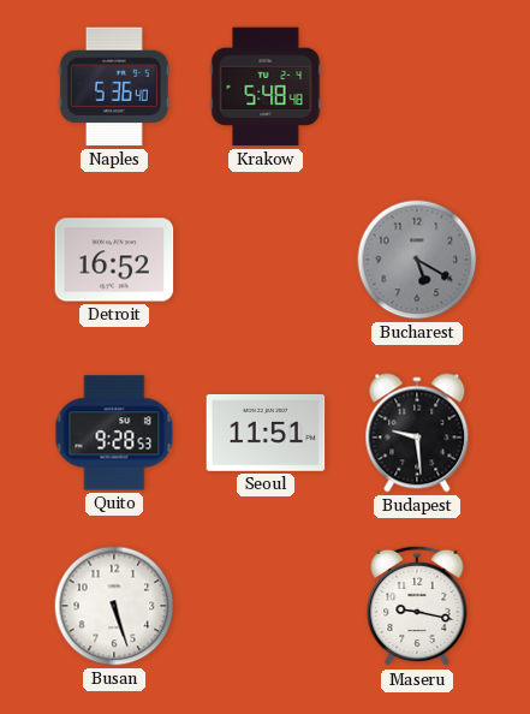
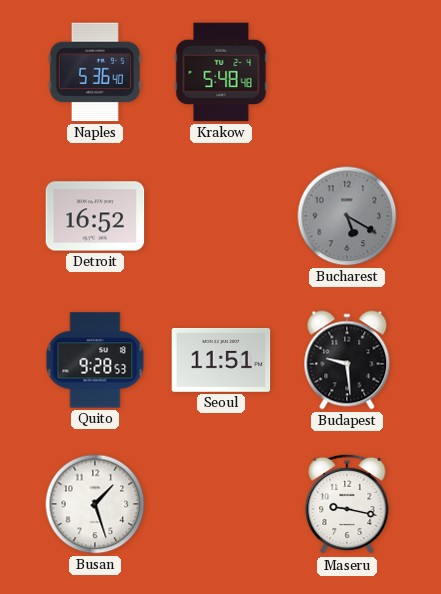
Busan: 5:27 -> 1:27 (95, 504)
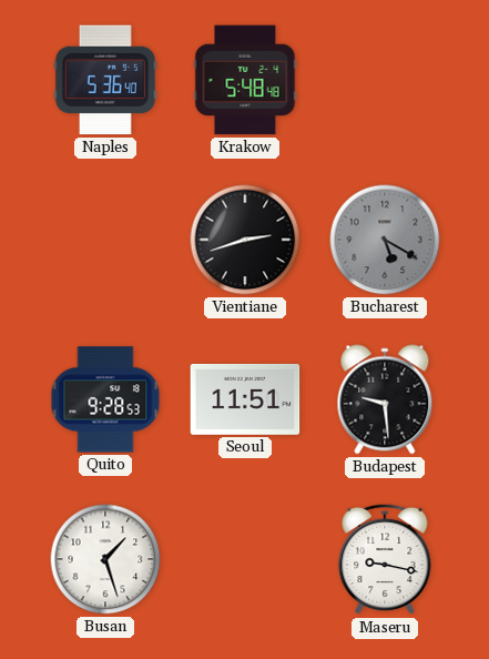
Detroit: 16:52 -> none (95, 216)
Vientiane: none -> 2:42 (245, 240)
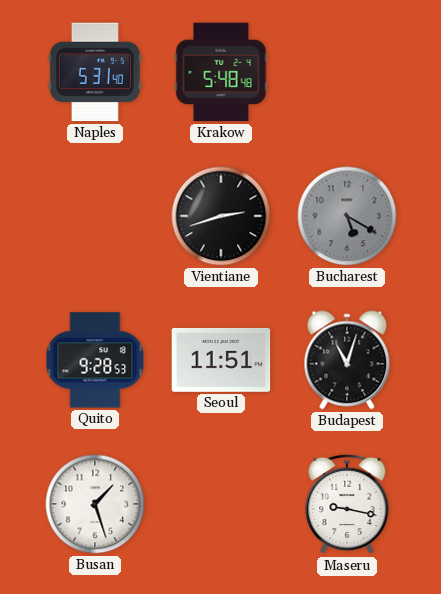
Naples: 5:36 -> 5:31 (95, 72)
Budapest: 9:29 -> 11:03 (347, 360)
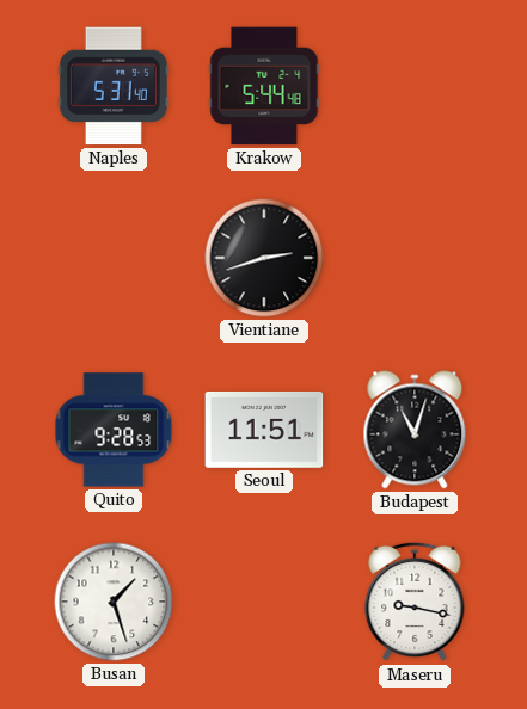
Krakow: 5:48 -> 5:44 (264, 86)
Bucharest: 5:20 -> none (347, 216)
